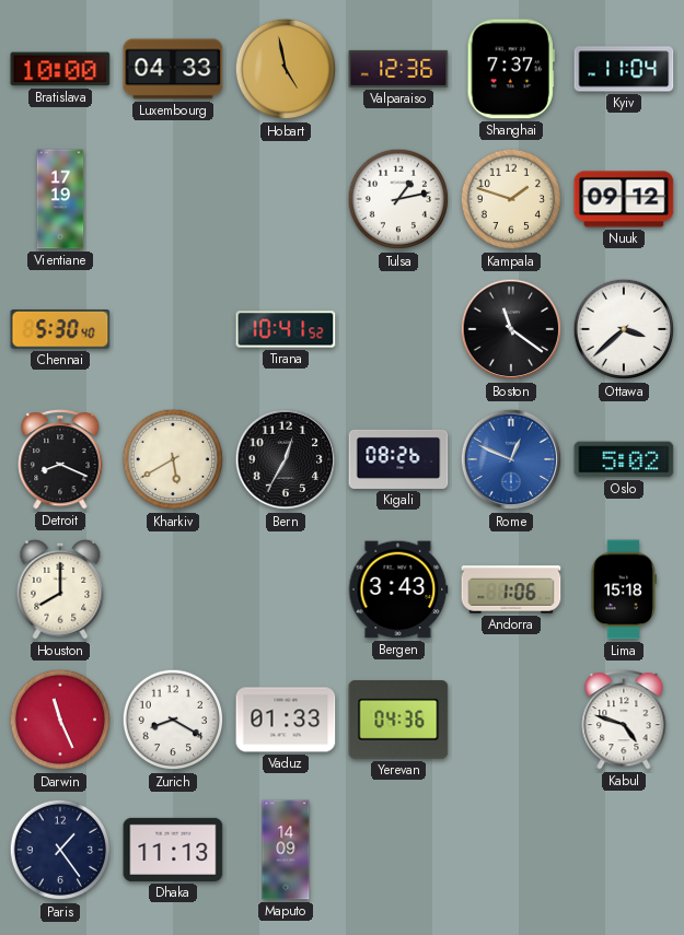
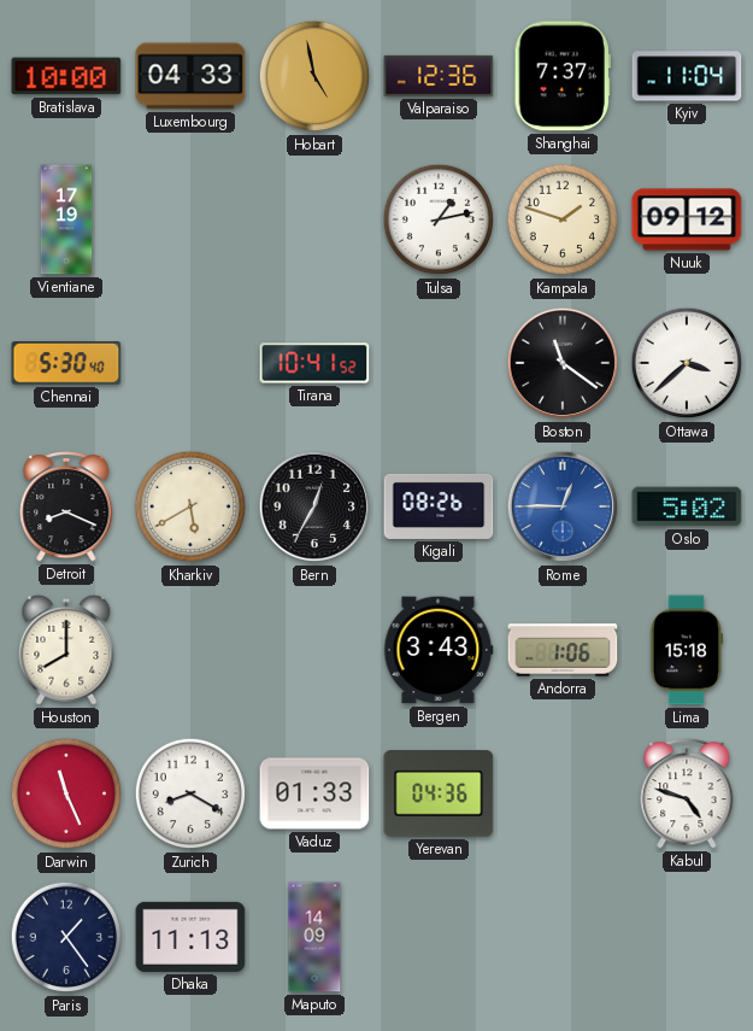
Rome: 12:49 -> 12:45 (563, 506)
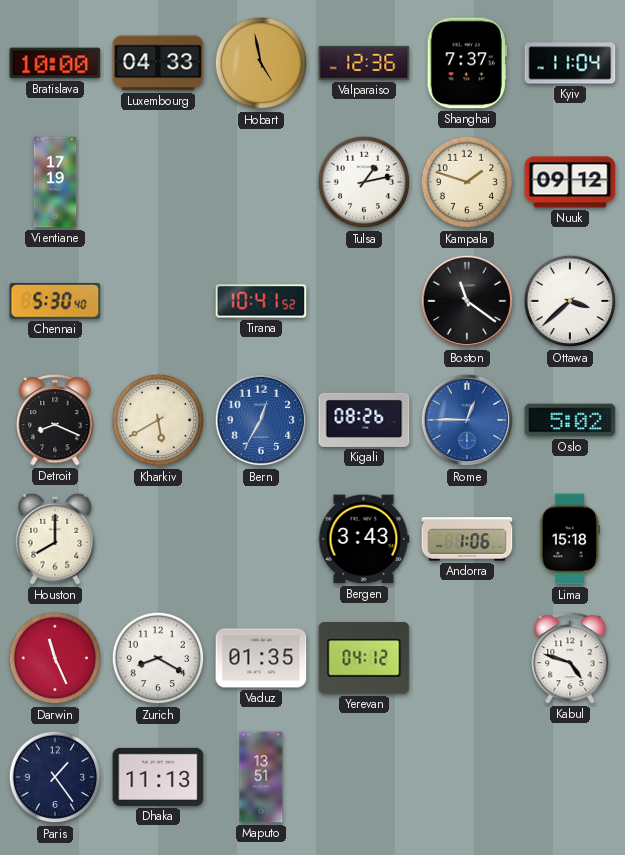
Bern dial: black -> blue (261, 420)
Vaduz: 01:33 -> 01:35 (261, 658)
Yerevan: 04:36 -> 04:12 (364, 658)
Maputo: 14:09 -> 13:51 (261, 777)
